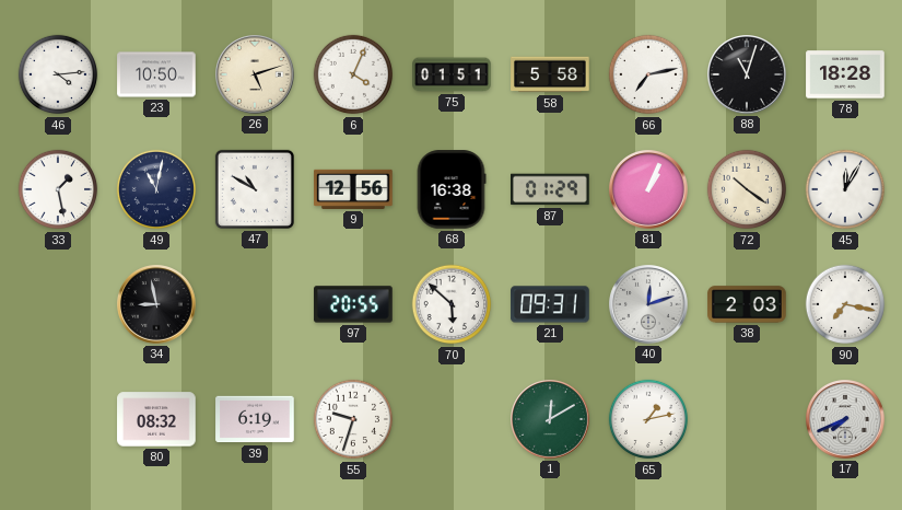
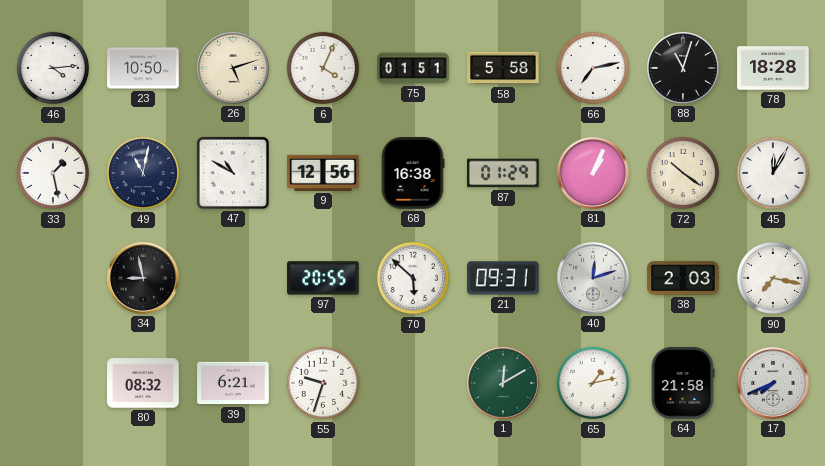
39: 6:19 -> 6:21 (233, 383)
64: none -> 21:58 (683, 383)
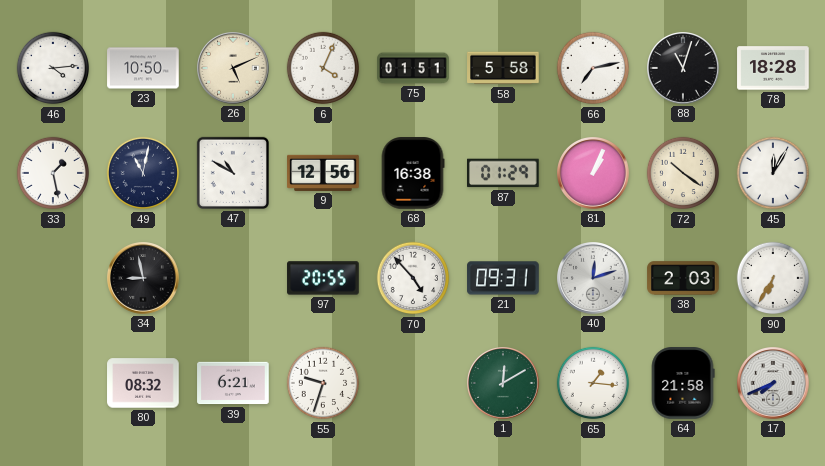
26: 5:12 -> 5:11 (234, 69)
70: 5:52 -> 4:53 (413, 278)
90: 7:17 -> 6:35 (773, 278)
65: 1:13 -> 1:16 (593, 383)
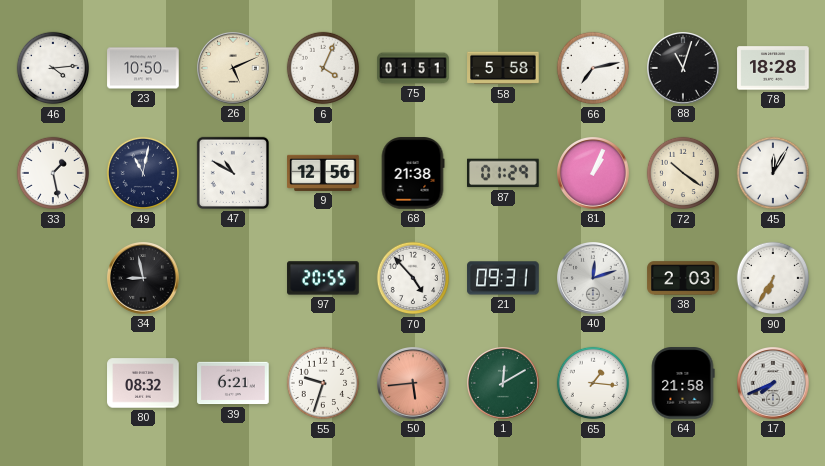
68: 16:38 -> 21:38 (413, 173)
50: none -> 5:44 (414, 384)
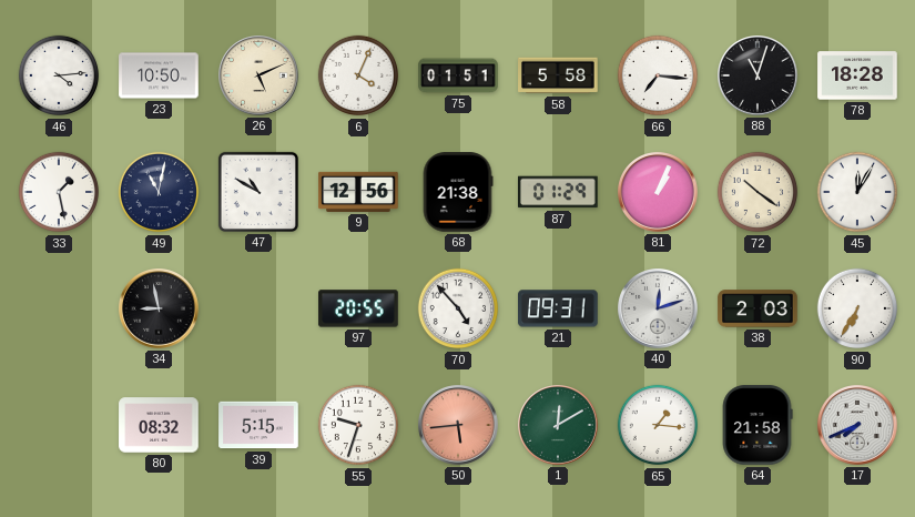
66: 7:13 -> 7:16 (658, 75)
39: 6:21 -> 5:15 (258, 425)
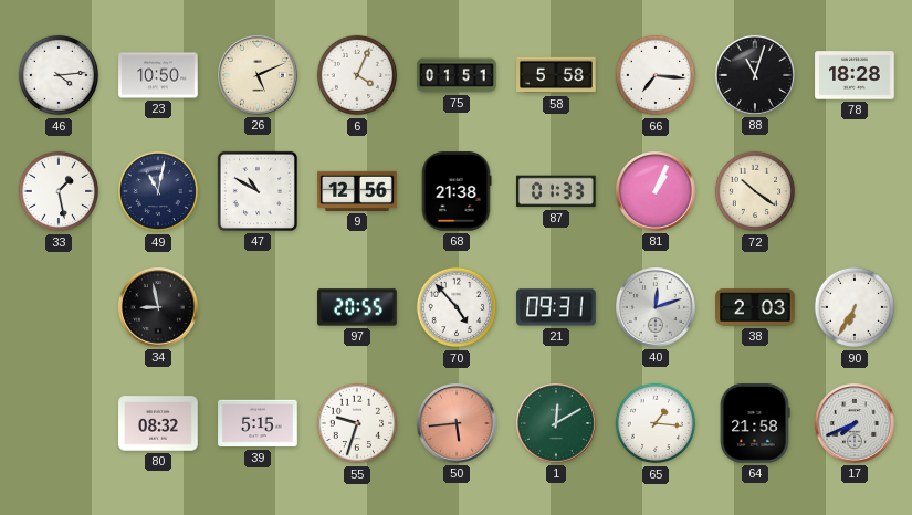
87: 01:29 -> 01:33 (557, 191)
45: 12:05 -> none (857, 192)
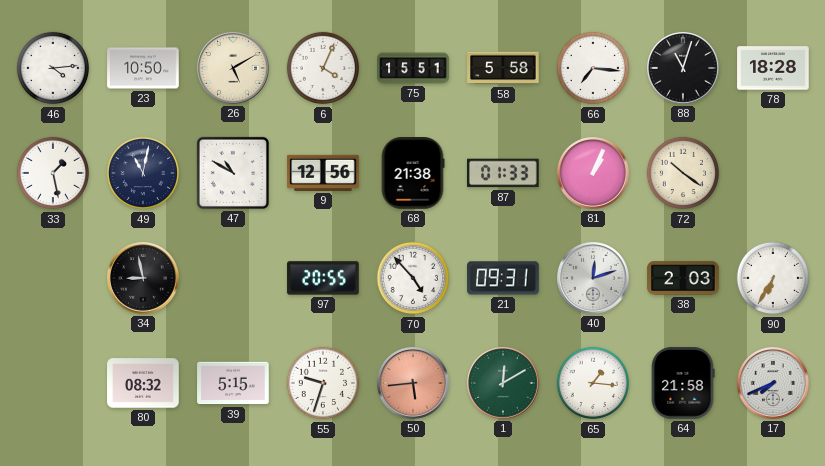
26: 5:11 -> 5:10 (234, 69)
75: 01:51 -> 15:51 (413, 68)
